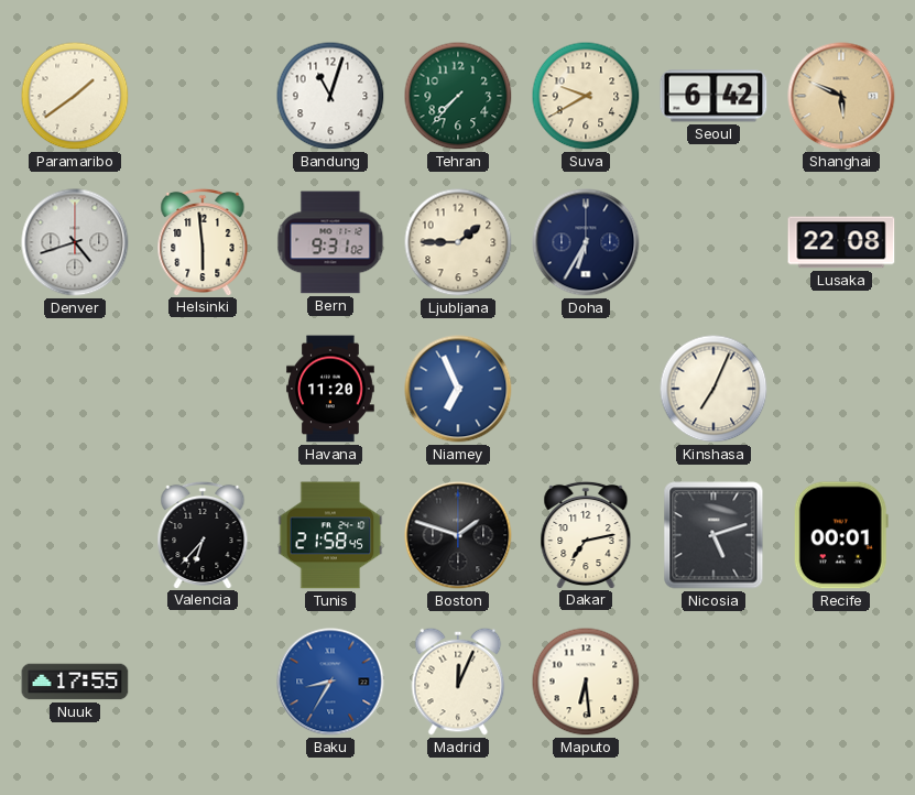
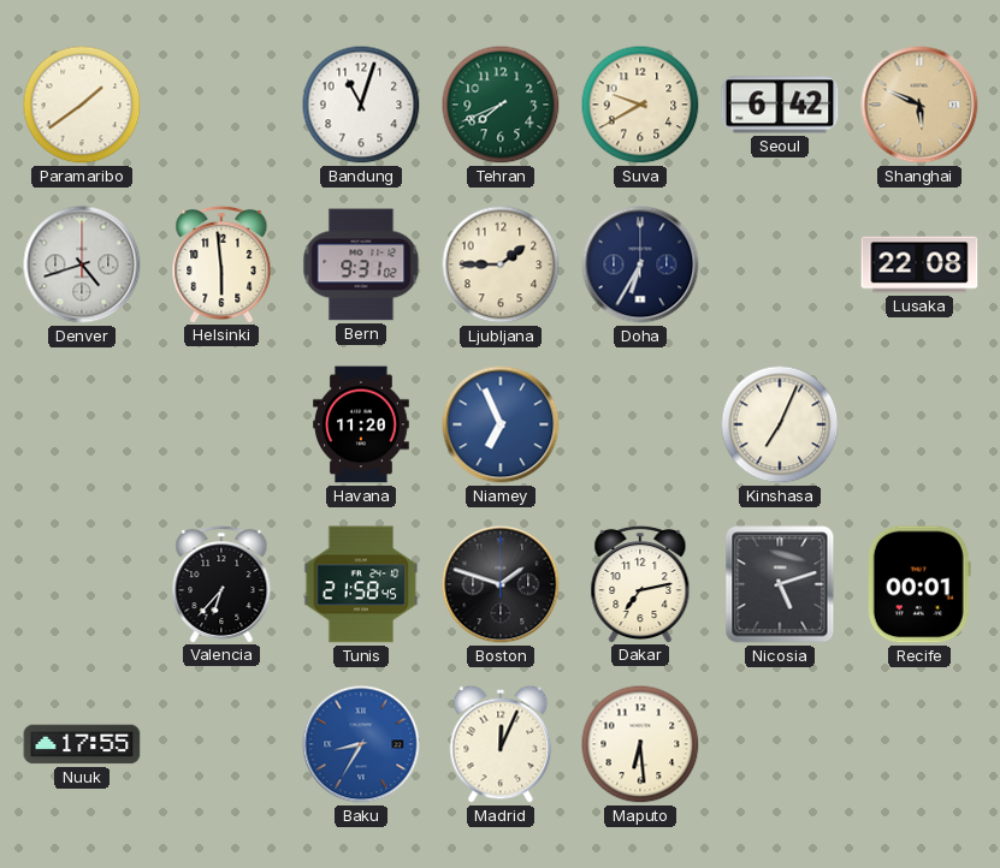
Tehran: 7:37 -> 7:41 (501, 105)
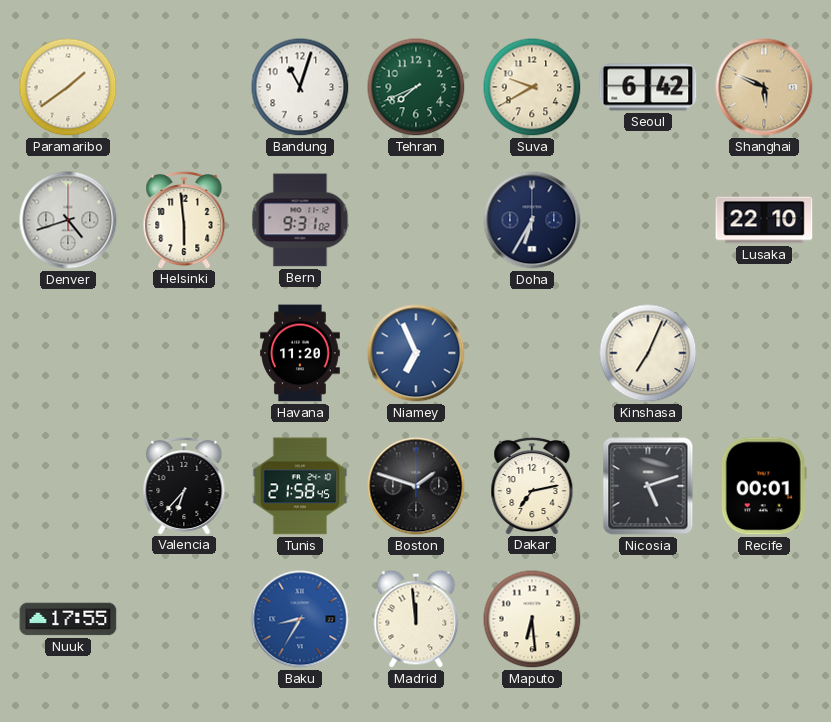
Ljubljana: 1:45 -> none (501, 264)
Lusaka: 22:08 -> 22:10 (764, 220)
Madrid: 12:04 -> 11:59 (416, 619)
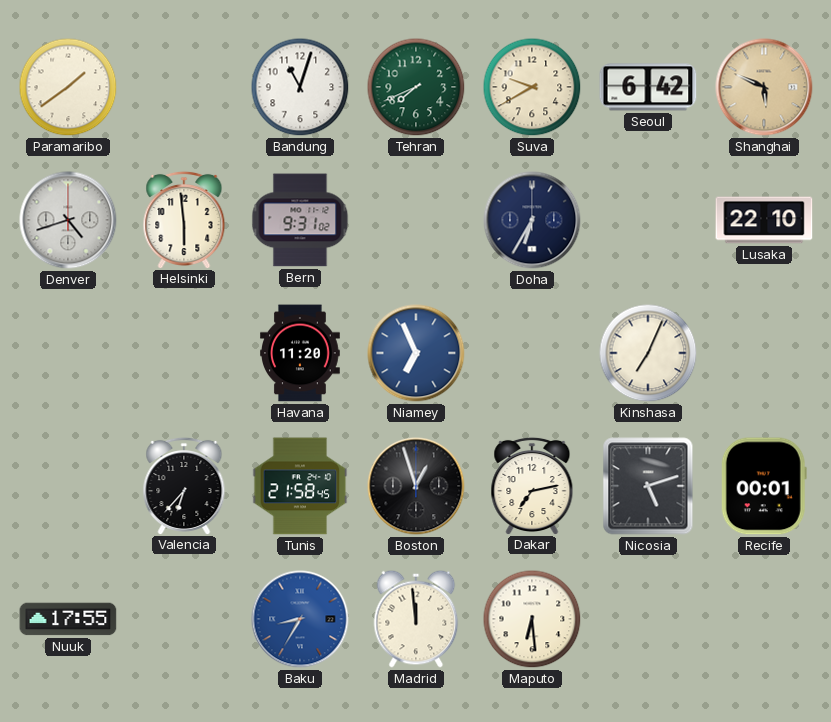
Boston: 1:48 -> 12:57 (416, 486)
